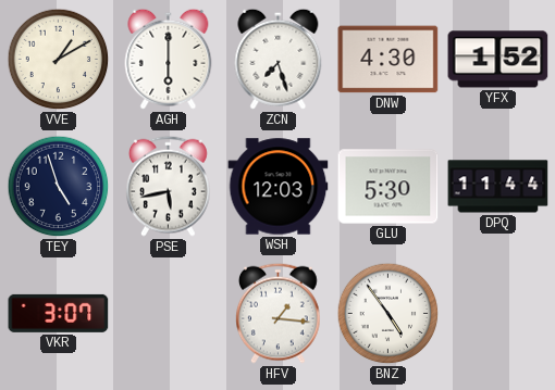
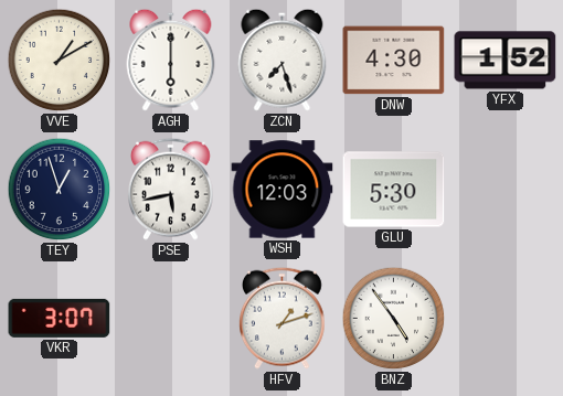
TEY: 4:57 -> 12:57 (60, 190)
DPQ: 11:44 -> none (498, 187)
HFV: 1:16 -> 1:12 (283, 318)
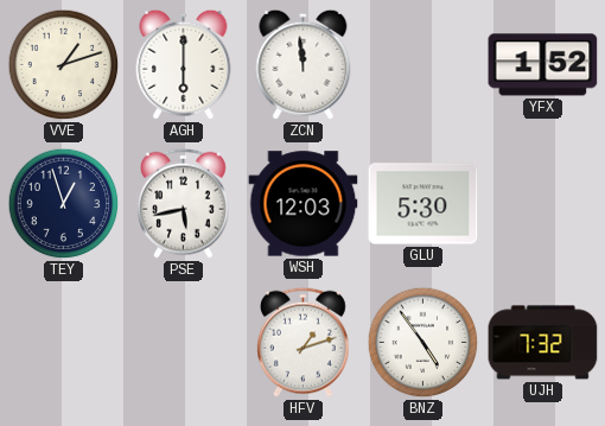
VVE: 1:10 -> 1:12 (64, 65)
ZCN: 7:27 -> 11:59 (304, 64)
DNW: 4:30 -> none (394, 61)
VKR: 3:07 -> none (60, 318)
UJH: none -> 7:32 (543, 343)
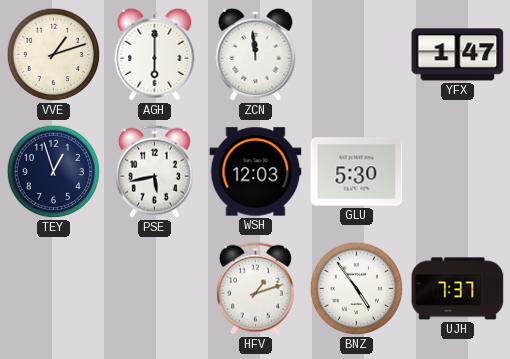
YFX: 1:52 -> 1:47 (458, 55)
UJH: 7:32 -> 7:37 (458, 289)
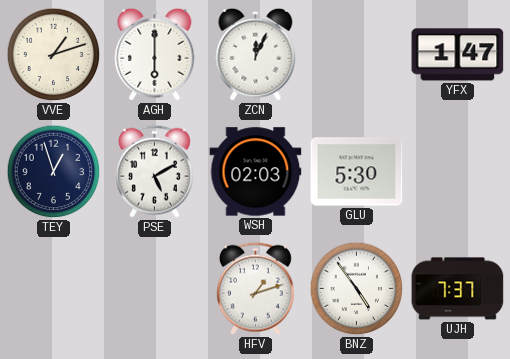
ZCN: 11:59 -> 12:04 (256, 54)
PSE: 5:43 -> 5:10 (155, 171)
WSH: 12:03 -> 02:03 (256, 172)
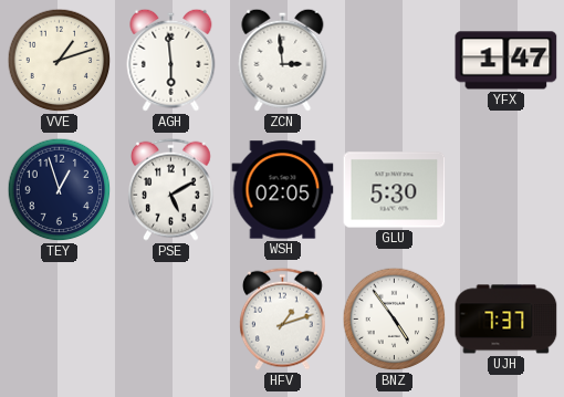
AGH: 6:00 -> 5:59 (171, 60)
ZCN: 12:04 -> 2:59 (283, 60)
WSH: 02:03 -> 02:05 (283, 190)
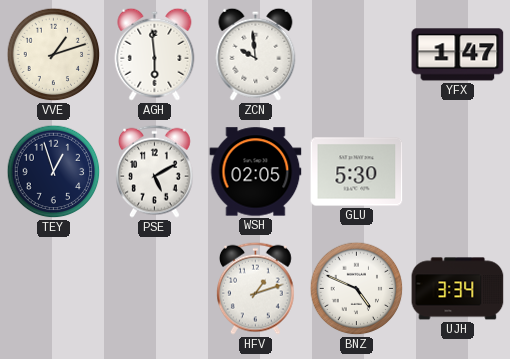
ZCN: 2:59 -> 9:59 (256, 54)
BNZ: 4:54 -> 4:49 (357, 289)
UJH: 7:37 -> 3:34 (458, 289)
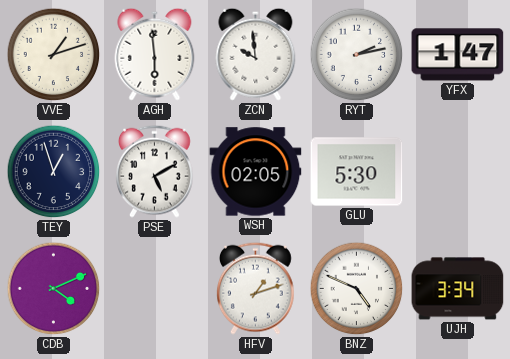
RYT: none -> 2:13 (357, 55)
CDB: none -> 4:11 (54, 289)
